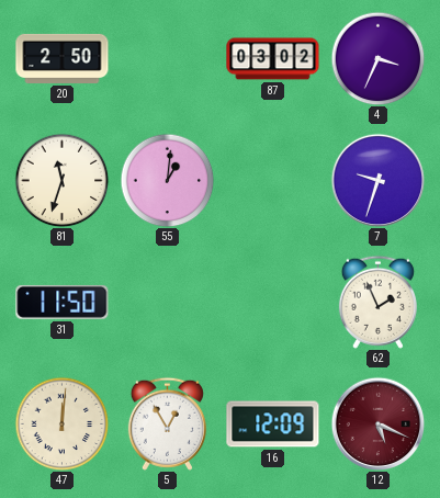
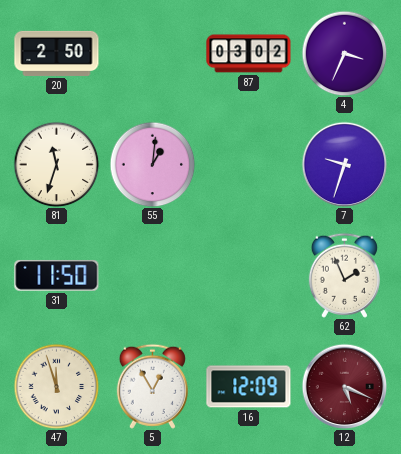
47: 12:01 -> 11:57 (56, 386)
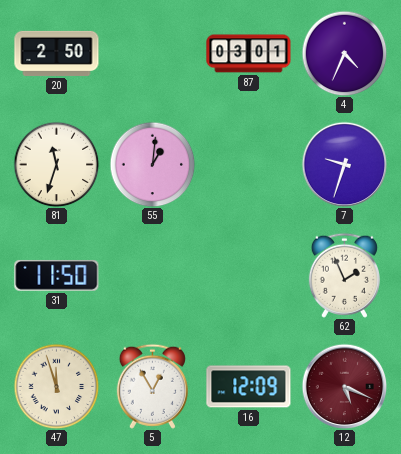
87: 03:02 -> 03:01 (249, 54)
4: 3:34 -> 4:34 (344, 53)
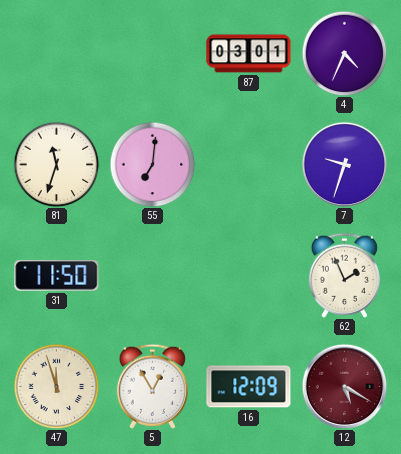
20: 2:50 -> none (57, 53)
55: 1:01 -> 7:01 (152, 164)
12: 5:19 -> 5:20 (344, 386)
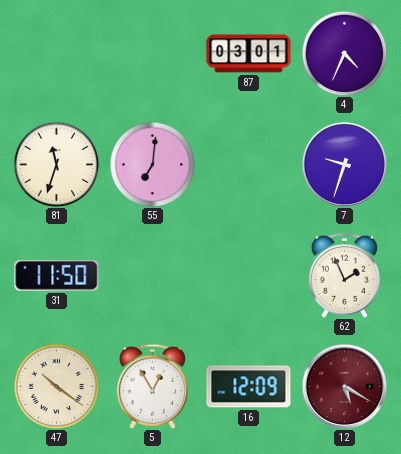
47: 11:57 -> 10:21 (56, 386)
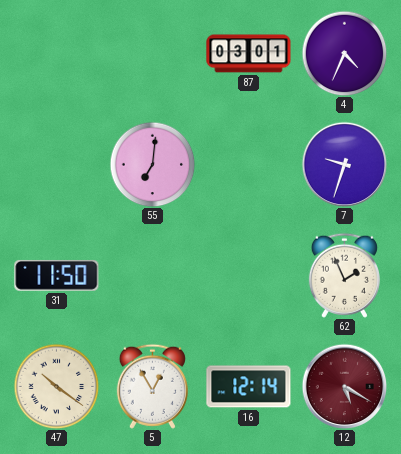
81: 11:33 -> none (56, 164)
16: 12:09 -> 12:14 (249, 387)
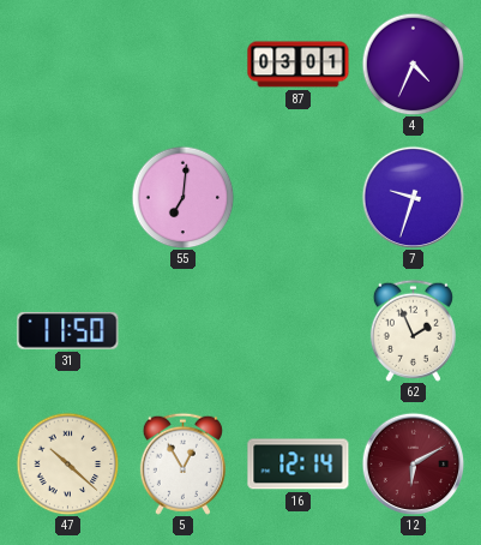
47: 10:21 -> 10:22 (67, 463)
12: 5:20 -> 6:10 (413, 463)
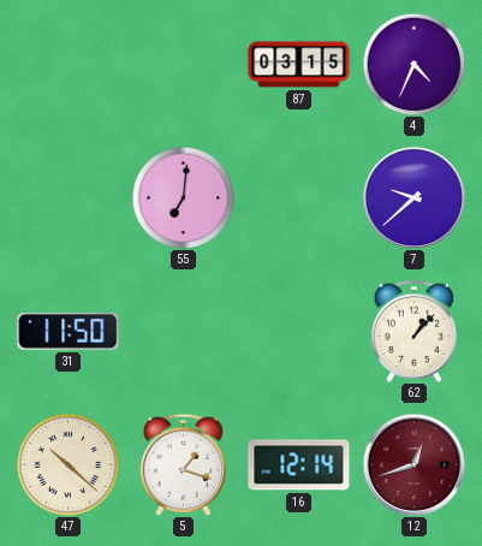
87: 03:01 -> 03:15 (299, 65)
7: 9:33 -> 9:38 (413, 197)
62: 1:56 -> 1:07 (413, 331)
5: 12:55 -> 1:18 (183, 464)
12: 6:10 -> 12:42 (413, 464)
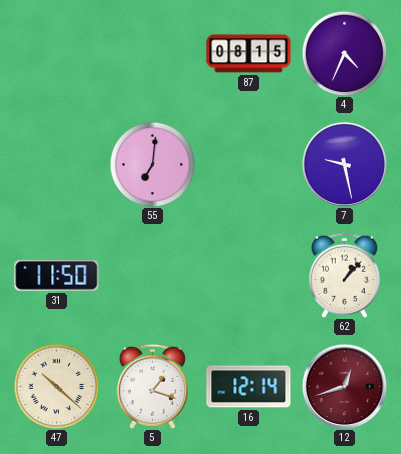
87: 03:15 -> 08:15 (249, 54)
7: 9:38 -> 9:28 (344, 164)
